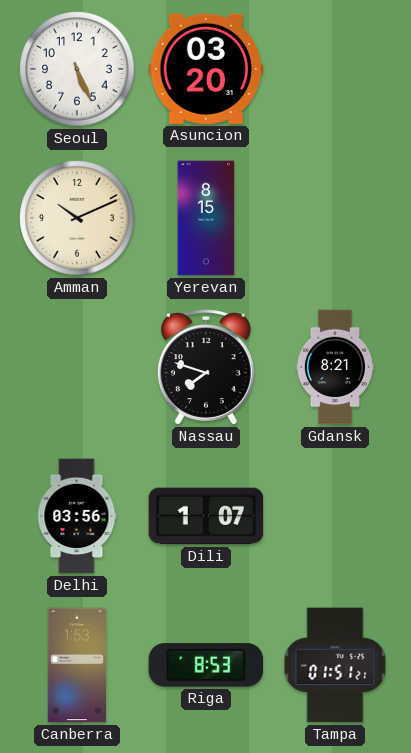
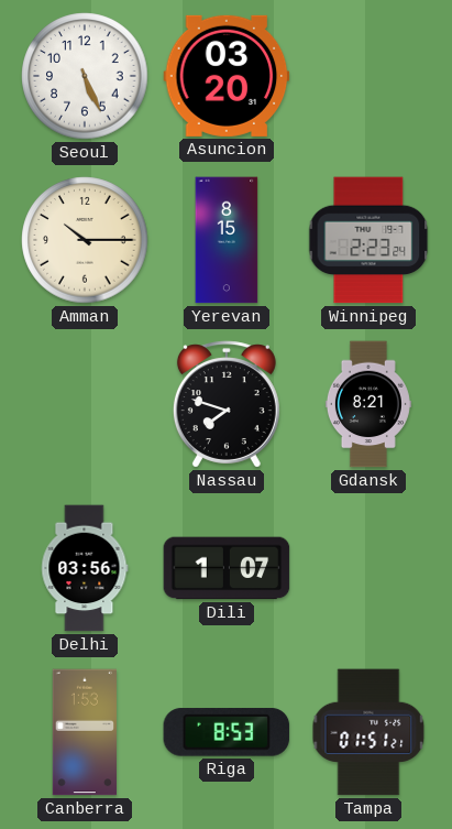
Amman: 10:11 -> 10:15 (85, 240)
Winnipeg: none -> 2:23 (368, 240)
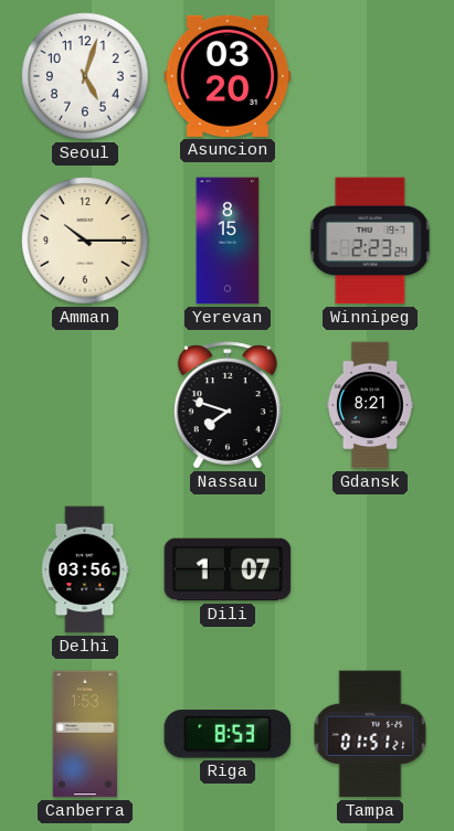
Seoul: 5:26 -> 5:03 (85, 76)
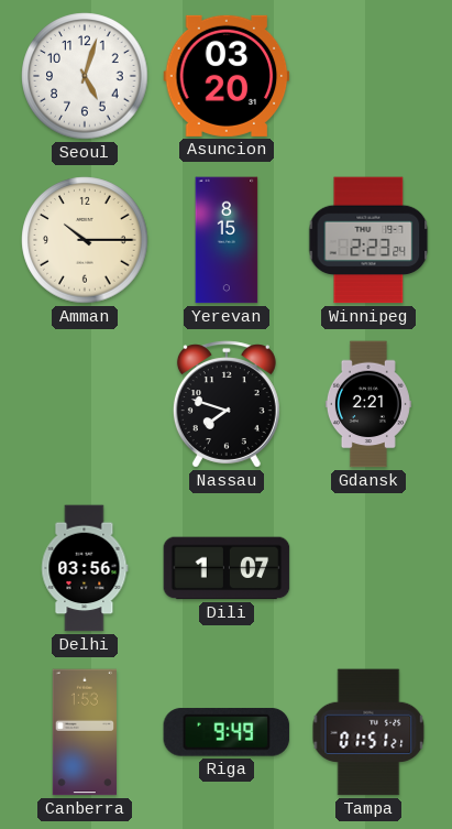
Gdansk: 8:21 -> 2:21 (368, 404)
Riga: 8:53 -> 9:49 (227, 732)
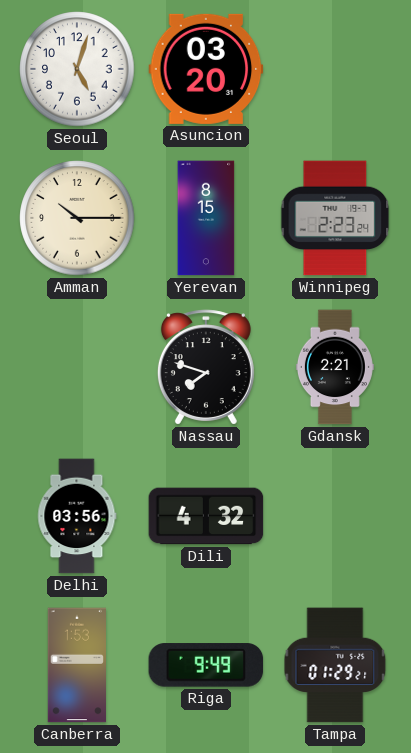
Dili: 1:07 -> 4:32 (206, 516)
Tampa: 01:51 -> 01:29 (335, 665)
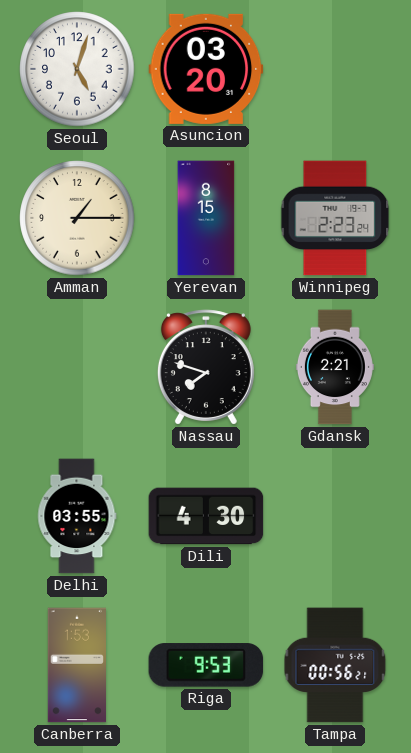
Amman: 10:15 -> 1:15 (77, 218)
Delhi: 03:56 -> 03:55 (77, 516)
Dili: 4:32 -> 4:30 (206, 516)
Riga: 9:49 -> 9:53 (206, 665)
Tampa: 01:29 -> 00:56 (335, 665)
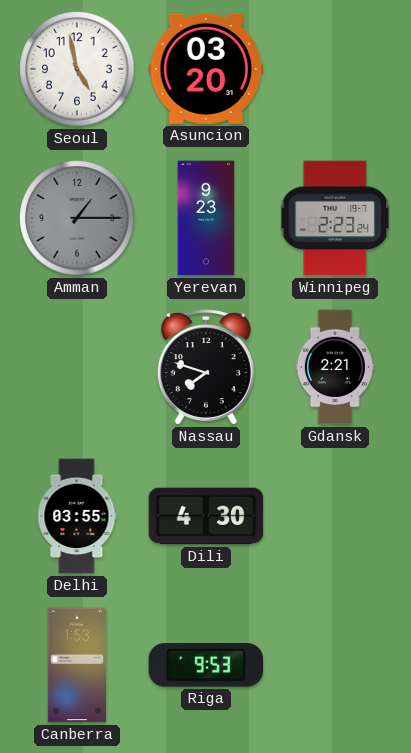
Seoul: 5:03 -> 4:58 (77, 69)
Amman dial: cream -> grey (77, 218)
Yerevan: 8:15 -> 9:23 (206, 218)
Tampa: 00:56 -> none (335, 665)
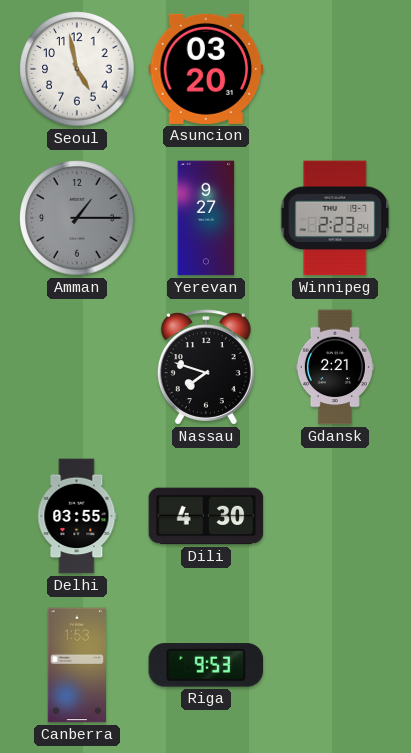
Yerevan: 9:23 -> 9:27 (206, 218)
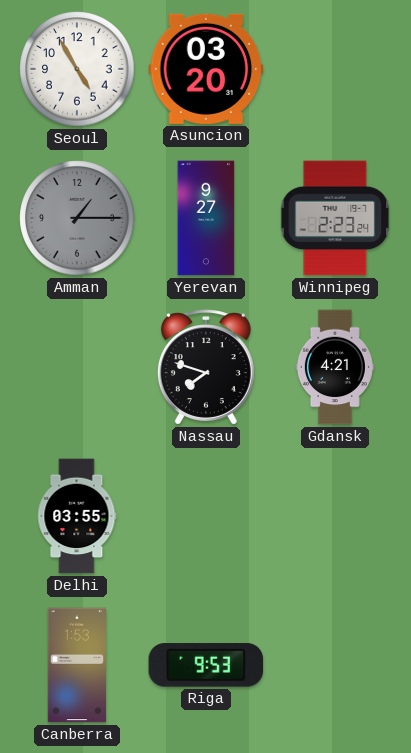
Seoul: 4:58 -> 4:55 (77, 69)
Gdansk: 2:21 -> 4:21 (335, 367)
Dili: 4:30 -> none (206, 516)
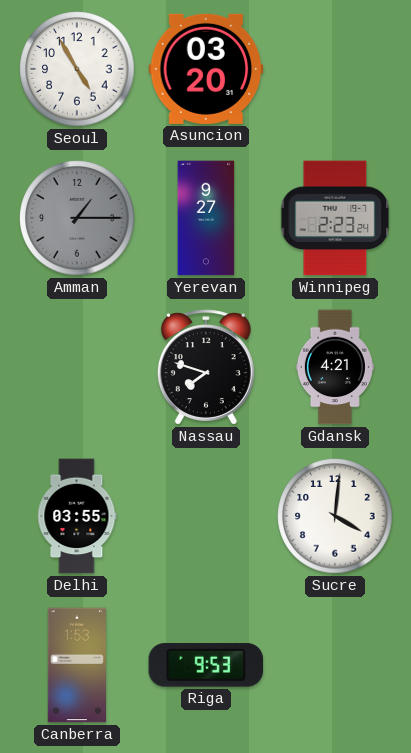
Sucre: none -> 4:01 (335, 516)
